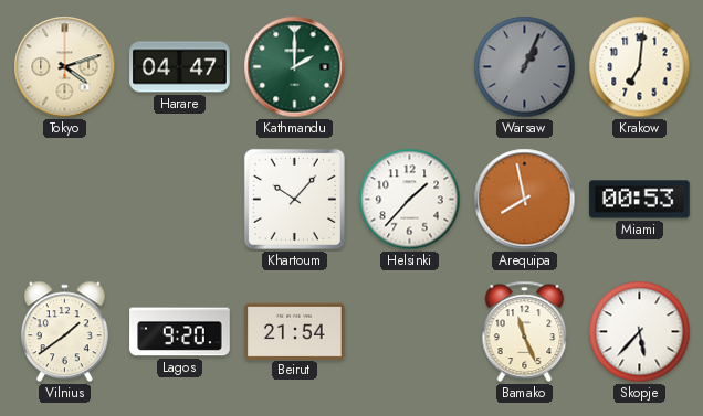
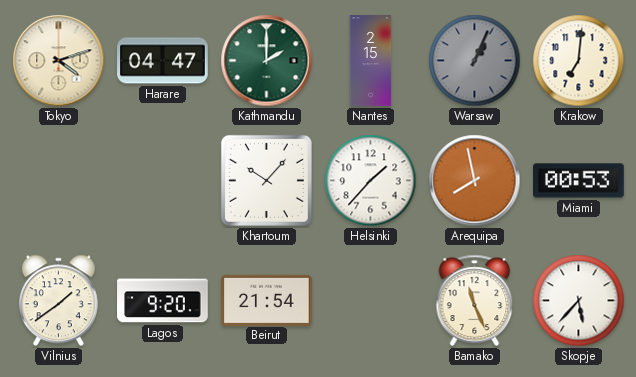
Nantes: none -> 2:15 (371, 61)
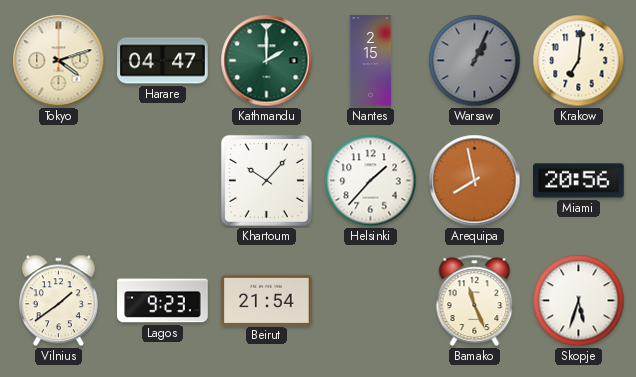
Miami: 00:53 -> 20:56 (579, 181)
Lagos: 9:20 -> 9:23 (163, 301)
Skopje: 5:37 -> 5:33 (579, 301)
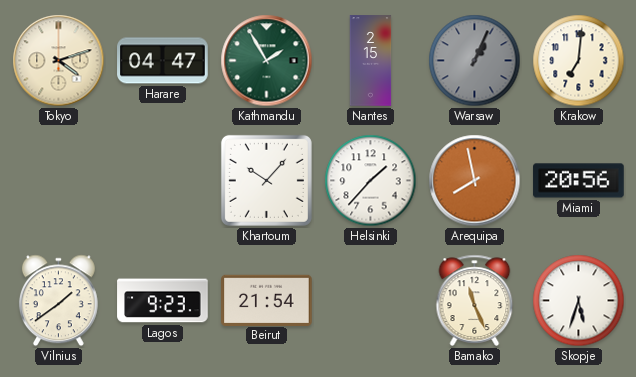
Kathmandu: 2:00 -> 1:55 (267, 61)
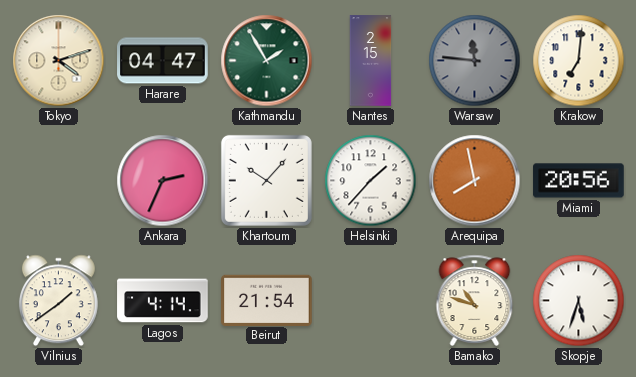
Warsaw: 1:04 -> 11:46 (475, 61)
Ankara: none -> 2:34 (163, 181)
Lagos: 9:23 -> 4:14 (163, 301)
Bamako: 11:26 -> 10:48 (475, 300)
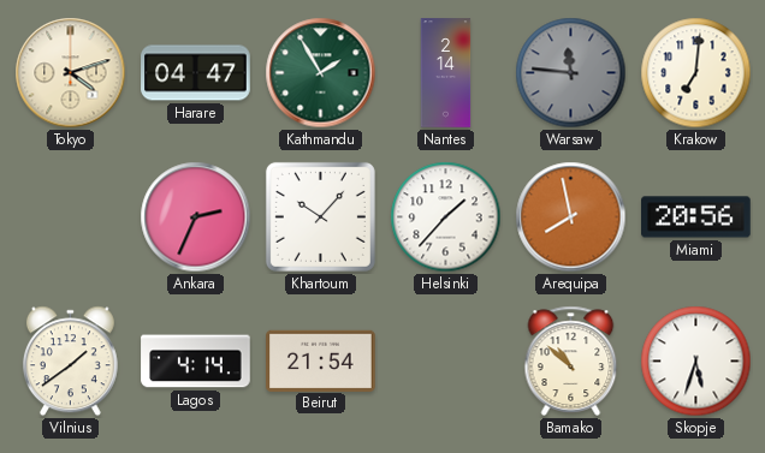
Nantes: 2:15 -> 2:14 (446, 73)
Bamako: 10:48 -> 10:52 (571, 360)
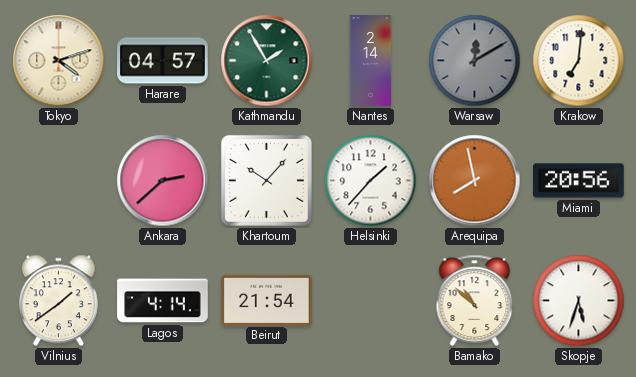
Harare: 04:47 -> 04:57 (163, 61)
Warsaw: 11:46 -> 12:10 (475, 61)
Ankara: 2:34 -> 2:38 (163, 181)
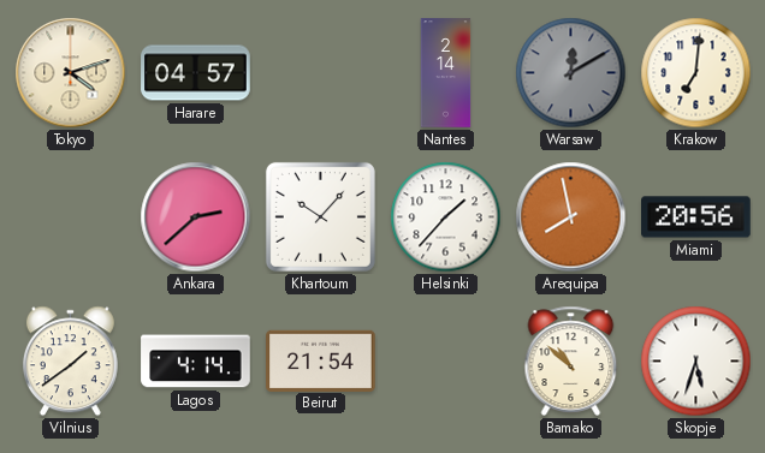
Kathmandu: 1:55 -> none (267, 61)
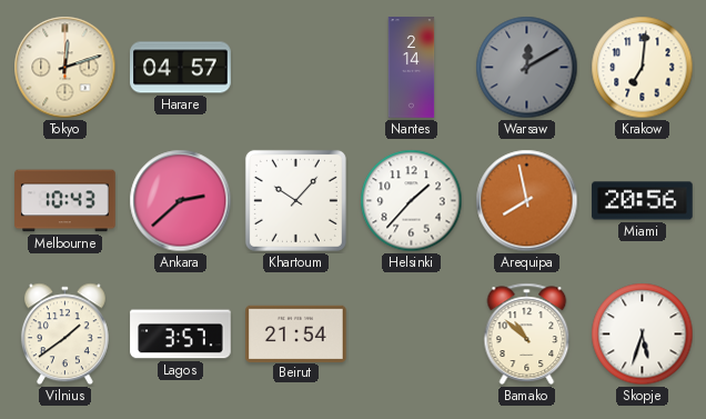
Tokyo: 4:12 -> 12:12 (65, 68)
Melbourne: none -> 10:43 (65, 201)
Lagos: 4:14 -> 3:57 (181, 335)
